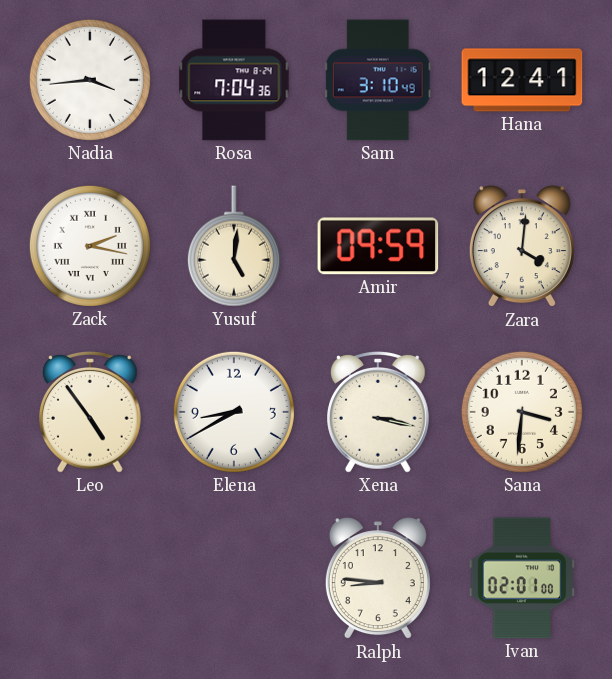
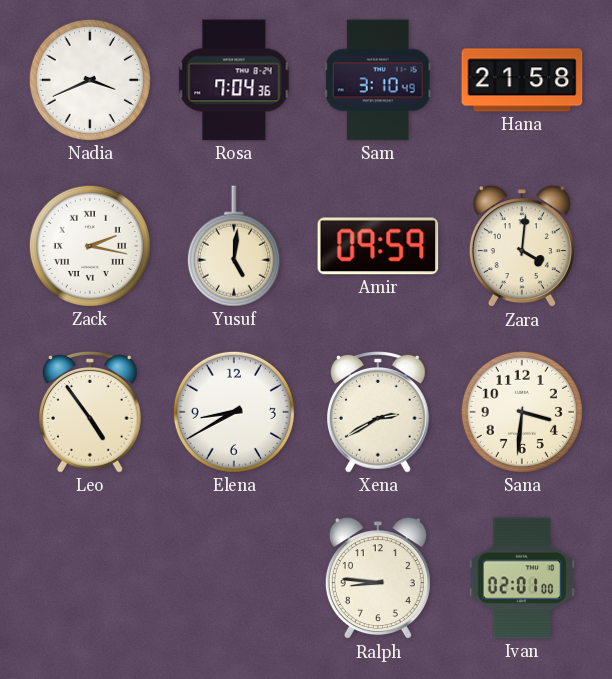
Nadia: 3:44 -> 3:41 (90, 80)
Hana: 12:41 -> 21:58 (522, 80)
Xena: 3:17 -> 2:40 (379, 413)
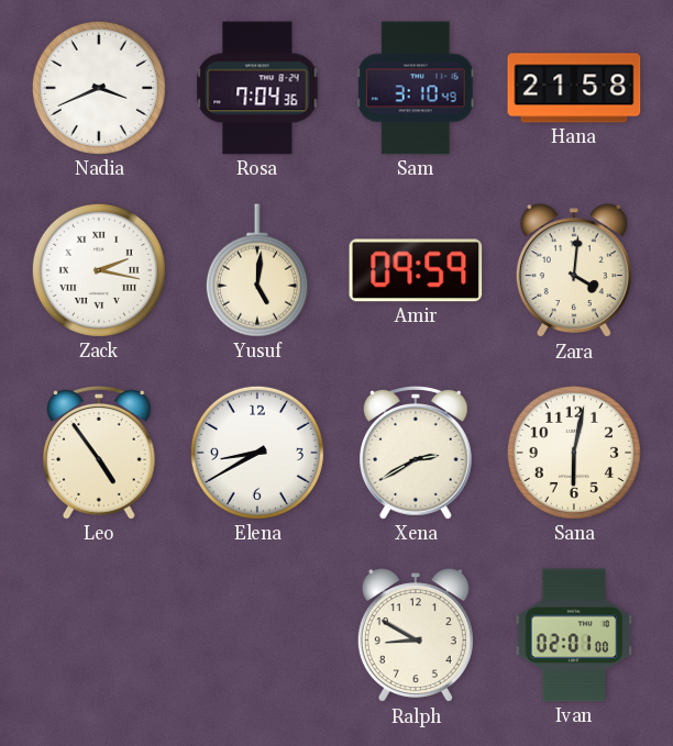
Sana: 3:31 -> 6:02 (574, 453)
Ralph: 8:46 -> 8:50 (416, 636)
